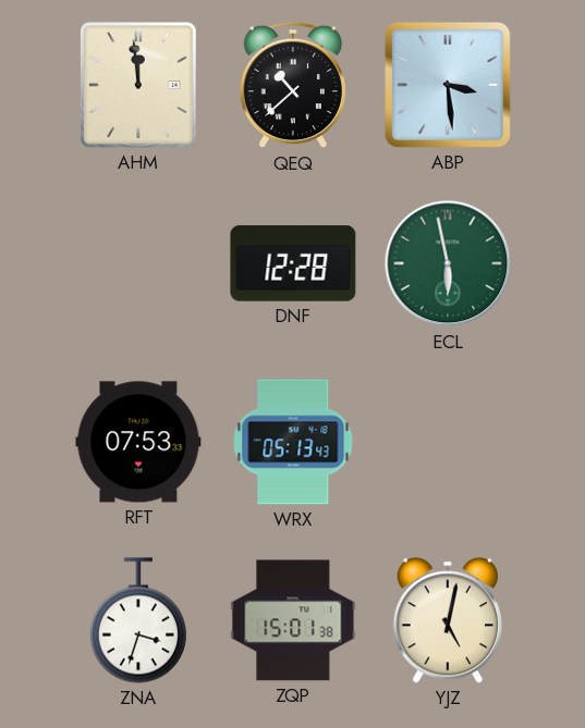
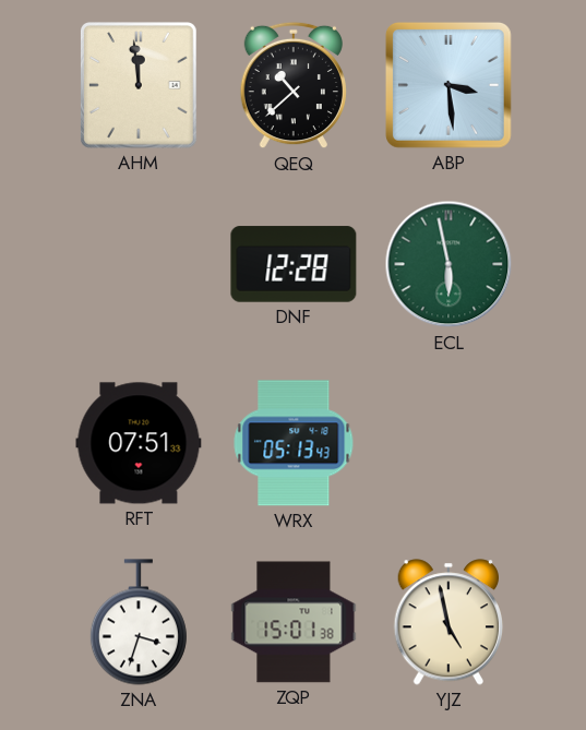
RFT: 07:53 -> 07:51 (139, 443)
YJZ: 5:02 -> 4:58 (449, 622)
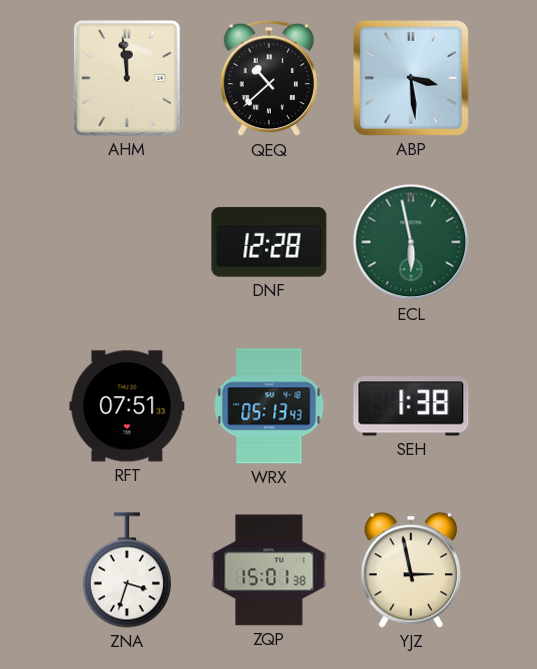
SEH: none -> 1:38 (411, 406)
YJZ: 4:58 -> 2:58 (411, 570)
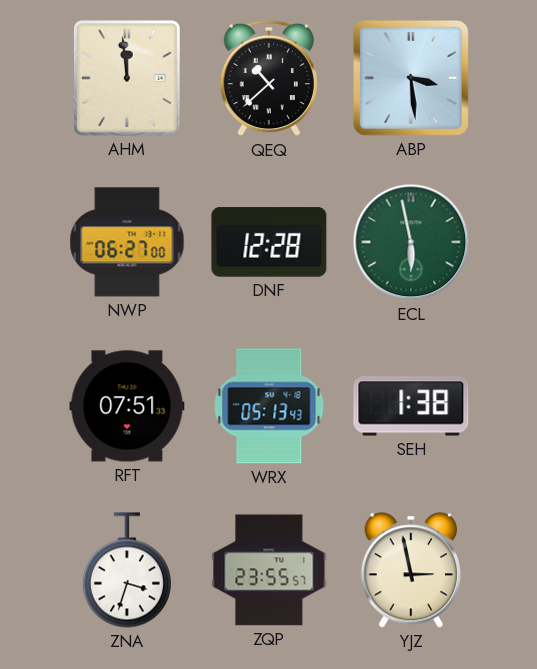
NWP: none -> 06:27 (127, 242)
ZQP: 15:01 -> 23:55 (269, 570)
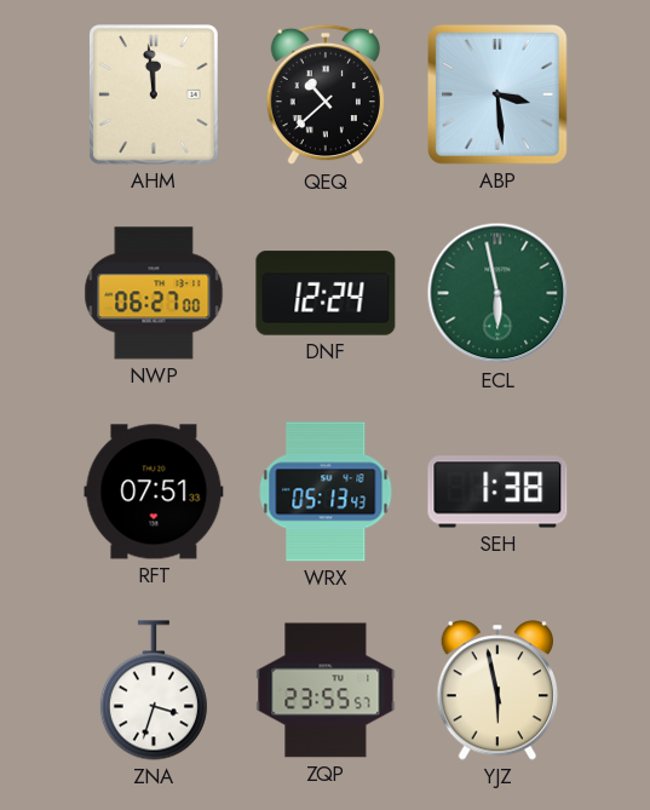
DNF: 12:28 -> 12:24 (326, 293)
YJZ: 2:58 -> 5:58 (497, 690)
